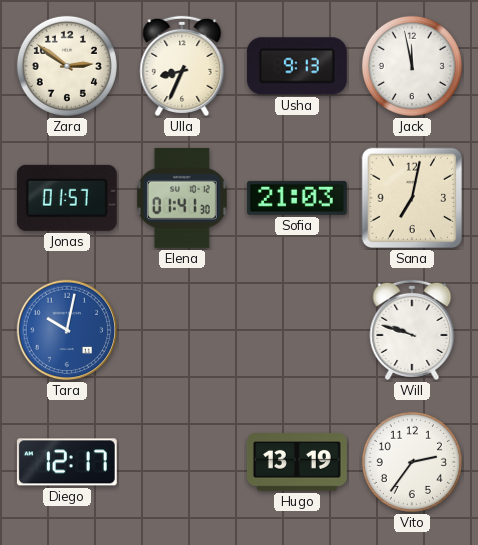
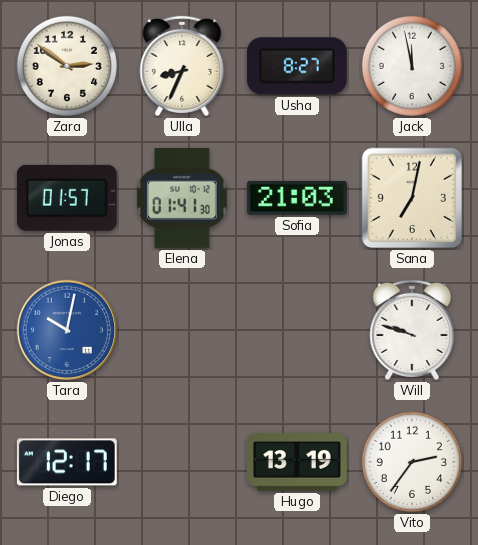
Usha: 9:13 -> 8:27 (297, 66)
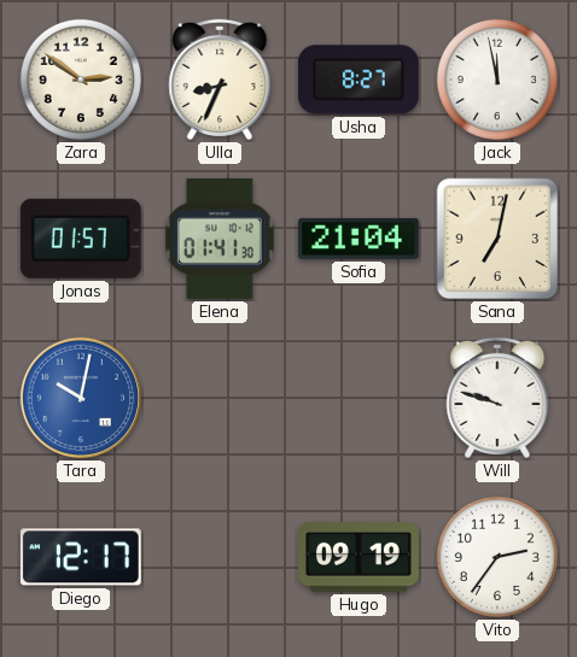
Sofia: 21:03 -> 21:04 (359, 239)
Hugo: 13:19 -> 09:19 (359, 557)
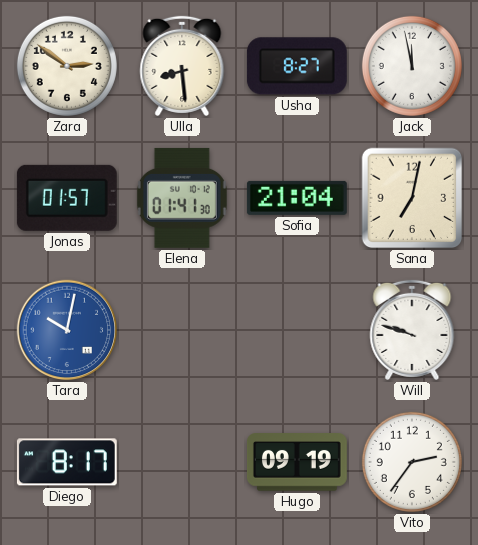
Ulla: 8:34 -> 8:29 (182, 66)
Diego: 12:17 -> 8:17 (67, 462)
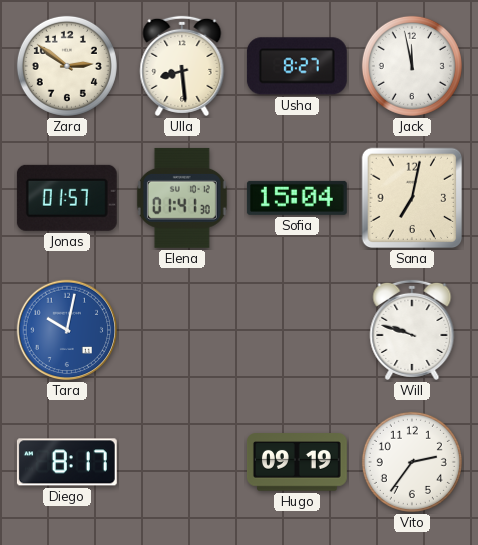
Sofia: 21:04 -> 15:04 (297, 198)
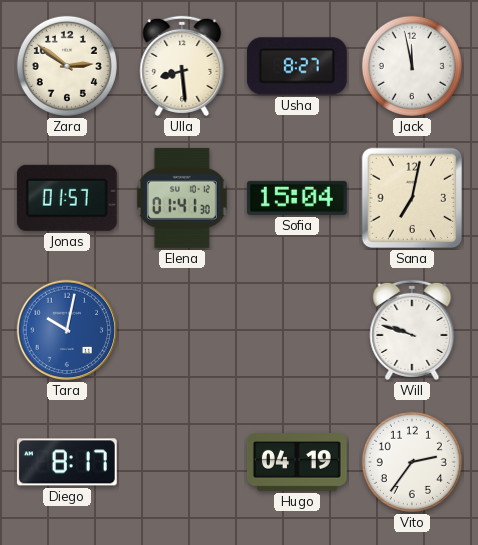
Hugo: 09:19 -> 04:19 (297, 462)
